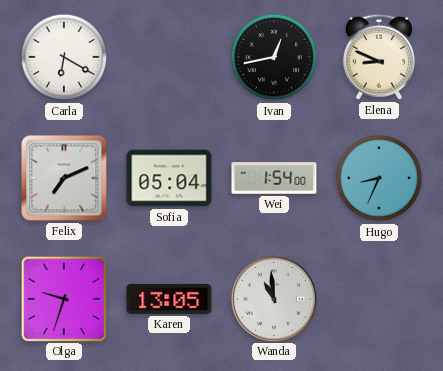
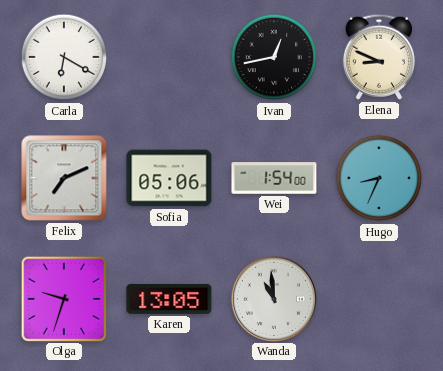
Sofia: 05:04 -> 05:06 (169, 178)
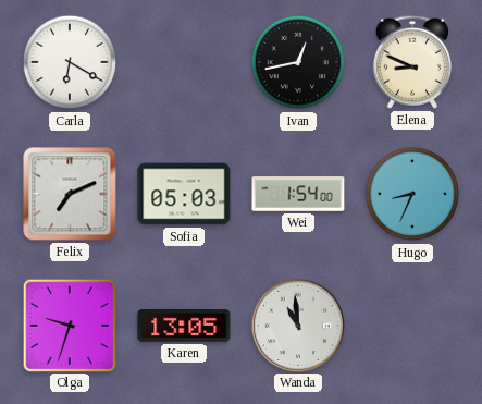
Sofia: 05:06 -> 05:03 (184, 194)
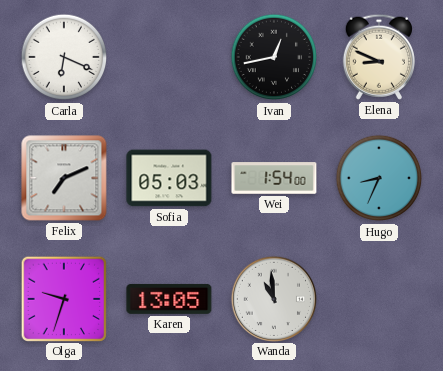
Carla: 6:20 -> 6:19 (64, 57)
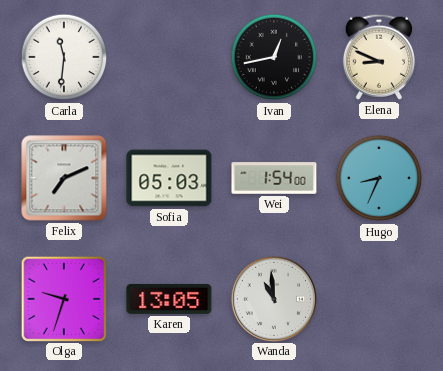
Carla: 6:19 -> 11:31 (64, 57)
